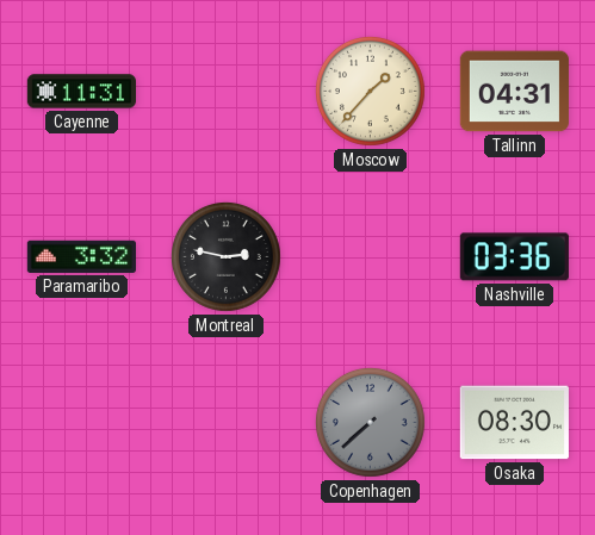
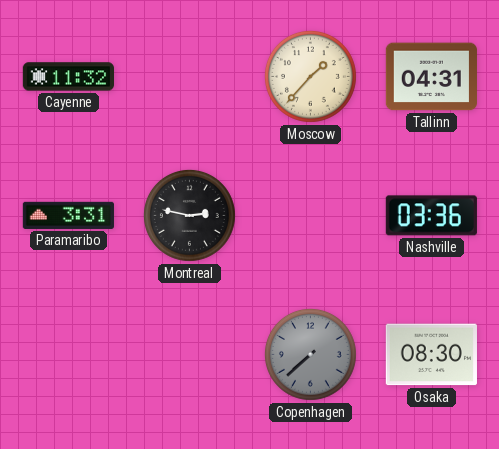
Cayenne: 11:31 -> 11:32 (68, 77)
Paramaribo: 3:32 -> 3:31 (68, 215)
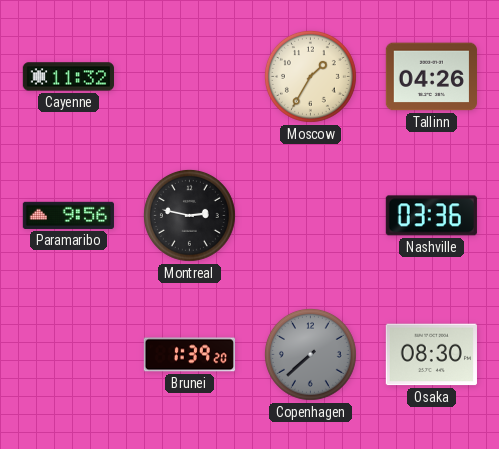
Moscow: 1:37 -> 1:35 (310, 76)
Tallinn: 04:31 -> 04:26 (431, 77)
Paramaribo: 3:31 -> 9:56 (68, 215)
Brunei: none -> 1:39 (189, 355)
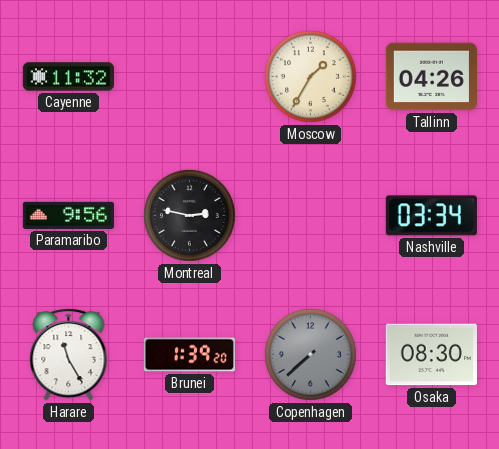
Nashville: 03:36 -> 03:34 (431, 216)
Harare: none -> 11:25 (69, 355)
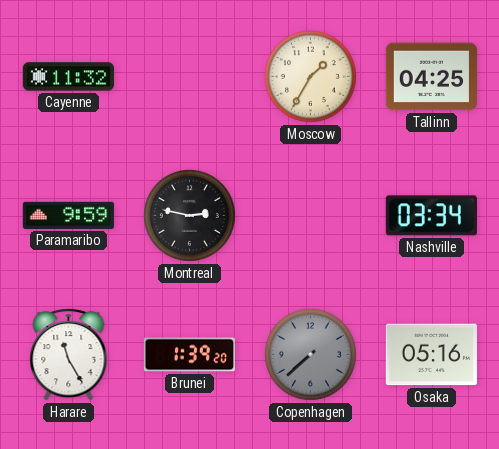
Tallinn: 04:26 -> 04:25 (431, 77)
Paramaribo: 9:56 -> 9:59 (68, 215)
Osaka: 08:30 -> 05:16 (431, 355)
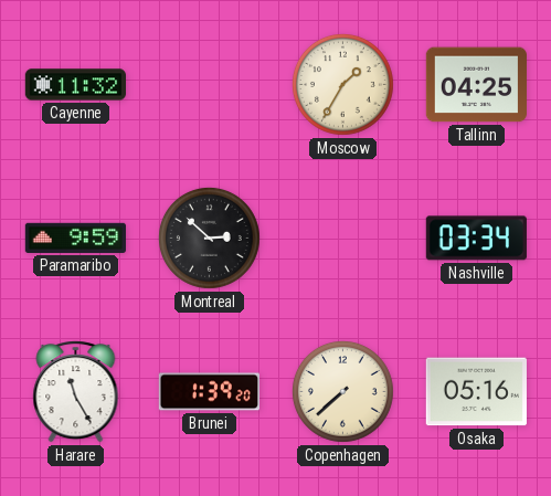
Montreal: 2:47 -> 2:52 (209, 238)
Copenhagen dial: grey -> cream (342, 391)
